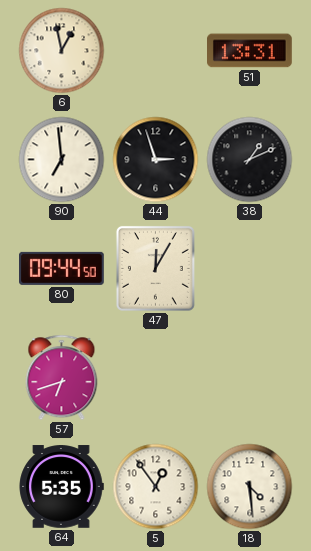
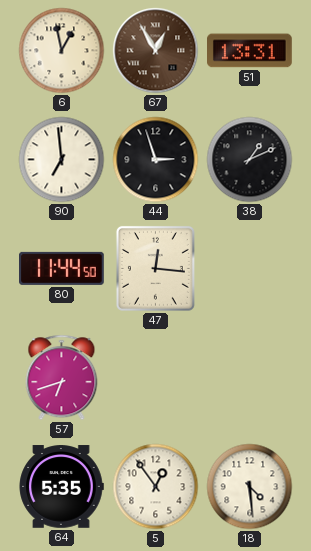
67: none -> 12:55 (156, 51)
80: 09:44 -> 11:44 (62, 268)
47: 12:05 -> 12:16 (155, 268)
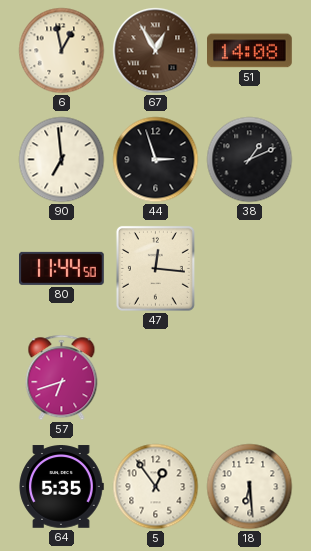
51: 13:31 -> 14:08 (250, 51)
18: 4:29 -> 6:29 (250, 487)
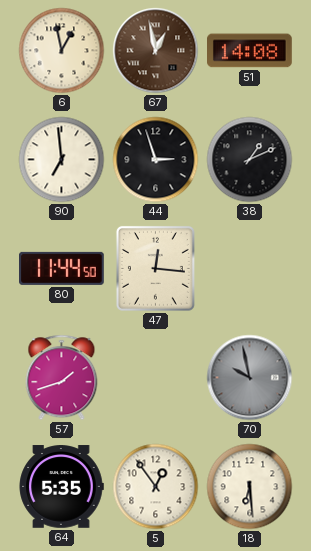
67: 12:55 -> 12:58 (156, 51)
57: 6:42 -> 1:42 (62, 378)
70: none -> 9:58 (250, 378)
